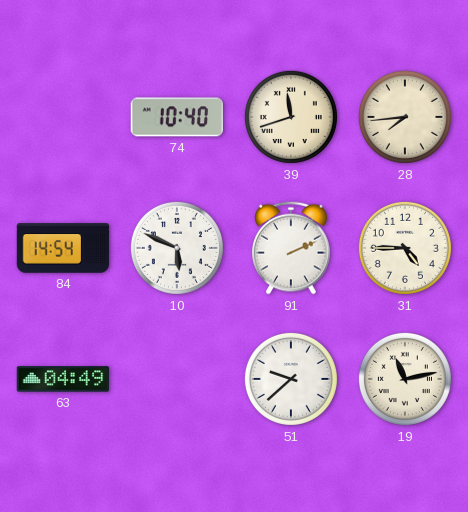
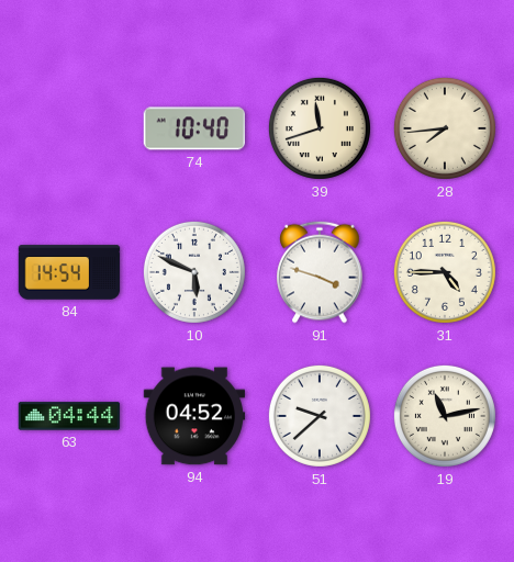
91: 2:11 -> 3:48 (320, 272)
63: 04:49 -> 04:44 (69, 416)
94: none -> 04:52 (194, 416)
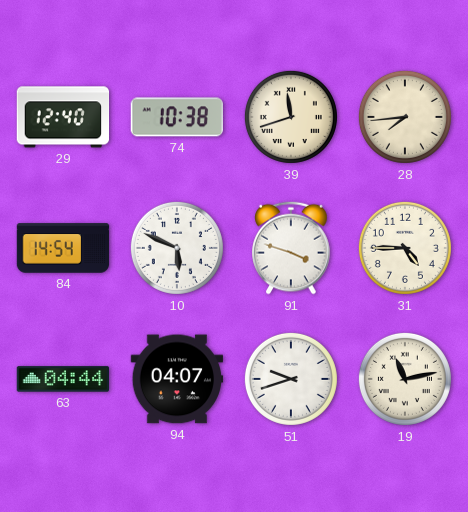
29: none -> 12:40 (63, 117)
74: 10:40 -> 10:38 (176, 117)
94: 04:52 -> 04:07 (177, 379)
51: 9:38 -> 9:42 (291, 379)
